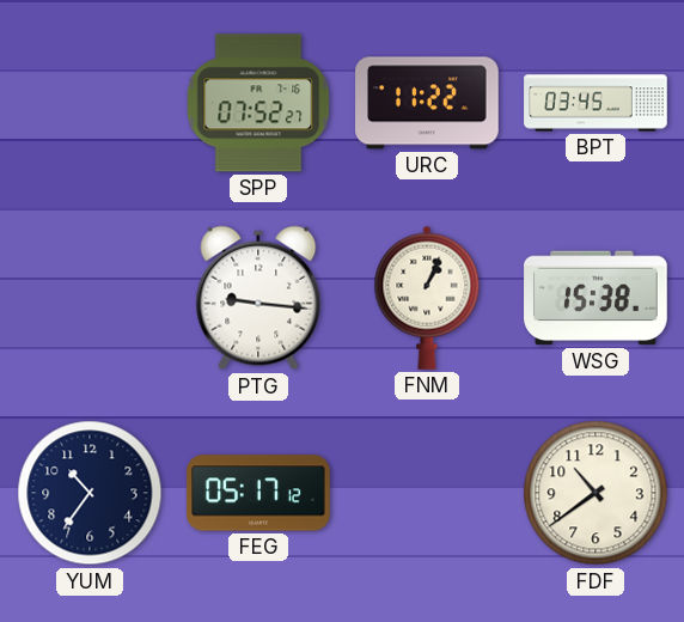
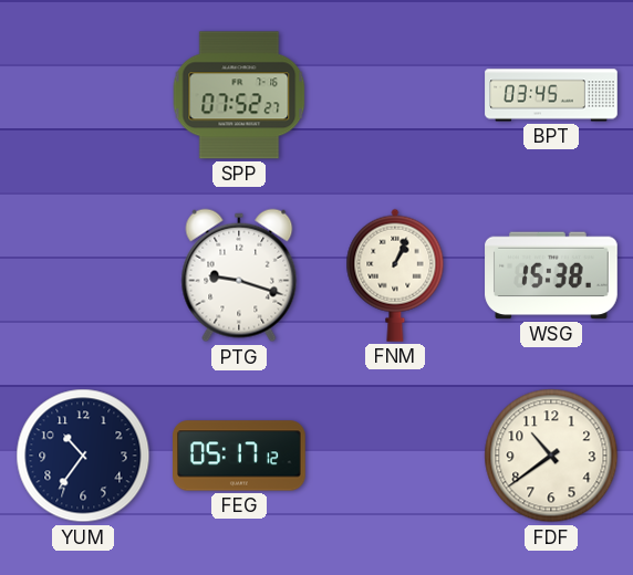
URC: 11:22 -> none (427, 103)
PTG: 9:16 -> 9:18 (239, 275)
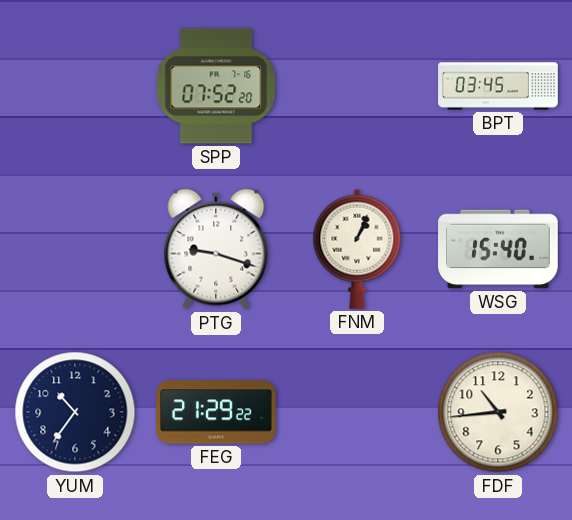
SPP: 07:52:27 -> 07:52:20 (216, 86)
WSG: 15:38 -> 15:40 (498, 249)
FEG: 05:17 -> 21:29 (216, 412)
FDF: 10:39 -> 10:44 (498, 412)
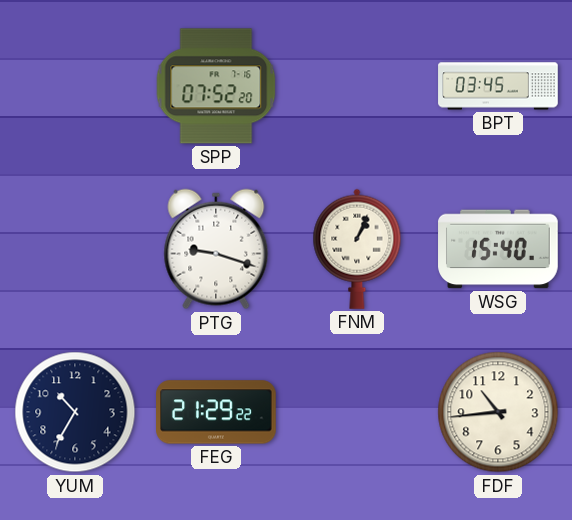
YUM: 10:36 -> 10:35 (75, 412)
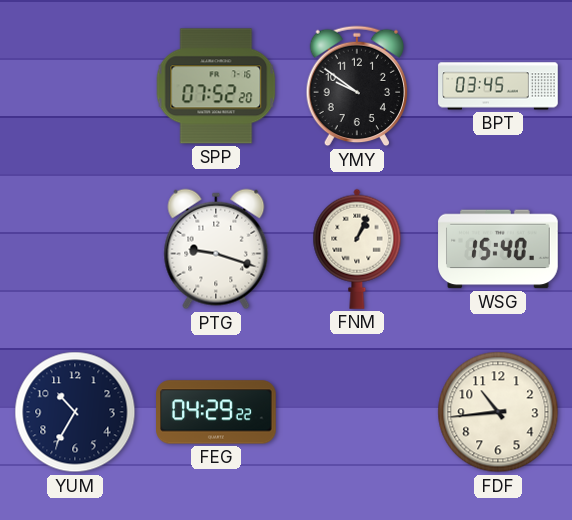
YMY: none -> 9:51 (356, 86)
FEG: 21:29 -> 04:29 (216, 412)
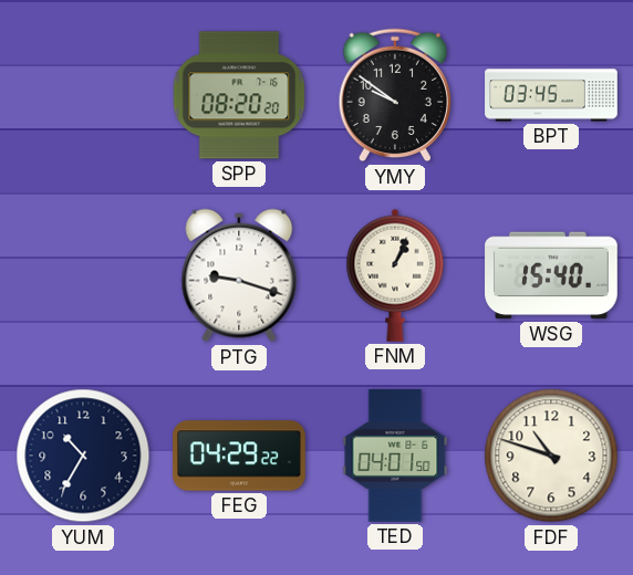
SPP: 07:52 -> 08:20 (239, 95)
TED: none -> 04:01 (395, 456)
FDF: 10:44 -> 10:48 (551, 456)
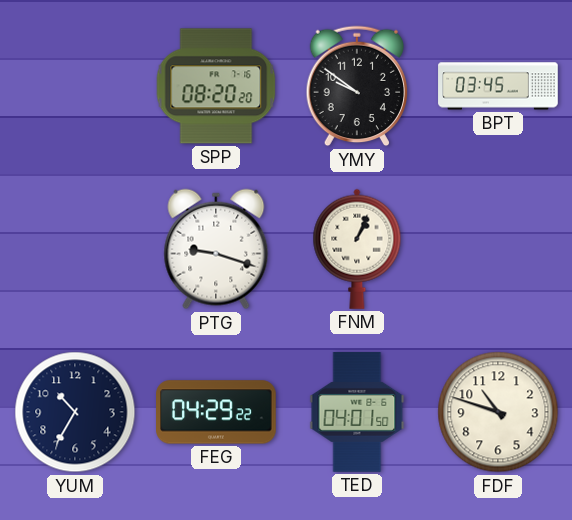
WSG: 15:40 -> none (551, 275)
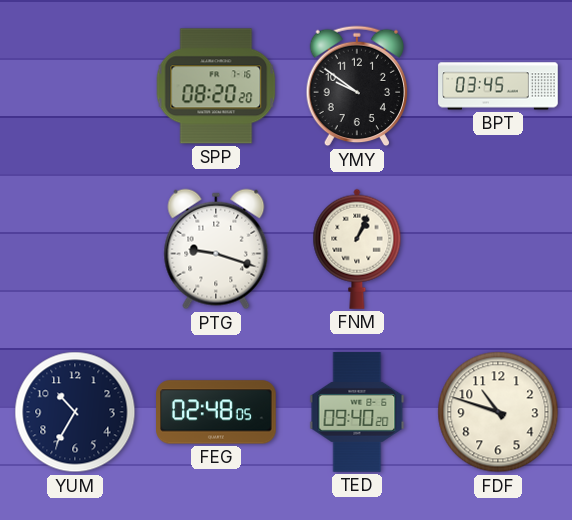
FEG: 04:29 -> 02:48 (216, 412)
TED: 04:01 -> 09:40 (357, 412)
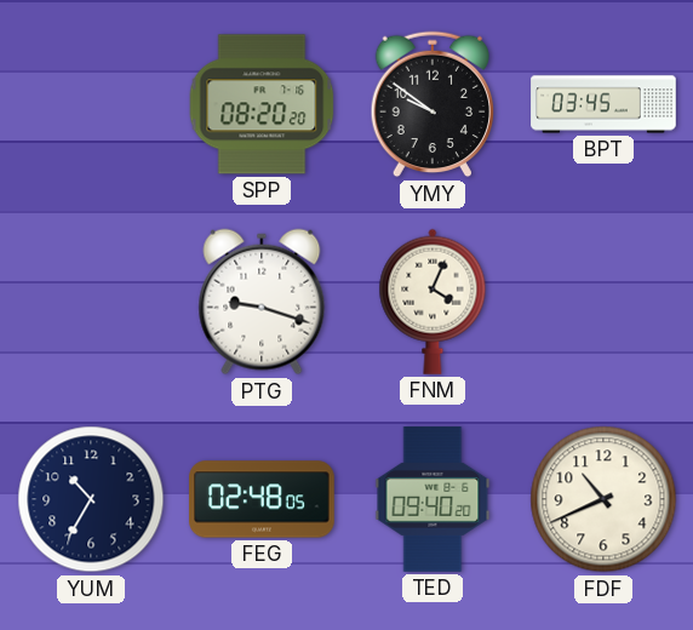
FNM: 1:04 -> 4:04 (433, 302)
FDF: 10:48 -> 10:41 (603, 499)
